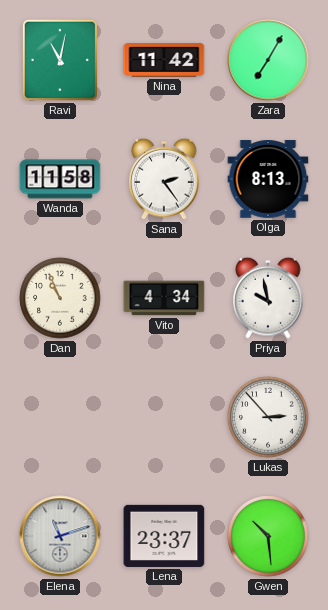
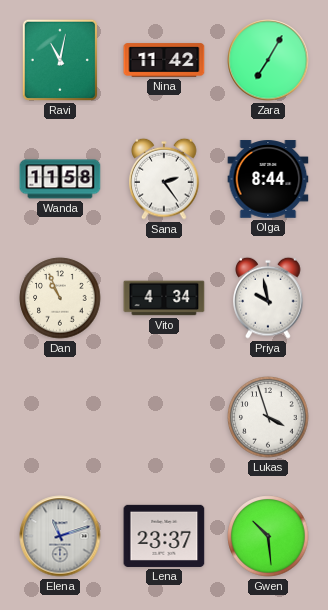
Olga: 8:13 -> 8:44 (268, 179)
Lukas: 2:53 -> 3:57 (268, 417)
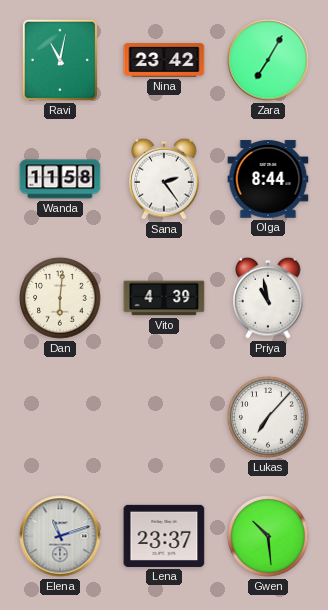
Nina: 11:42 -> 23:42 (164, 60)
Dan: 10:56 -> 6:01 (60, 298)
Vito: 4:34 -> 4:39 (164, 298)
Priya: 9:58 -> 10:58 (268, 298)
Lukas: 3:57 -> 7:07 (268, 417)
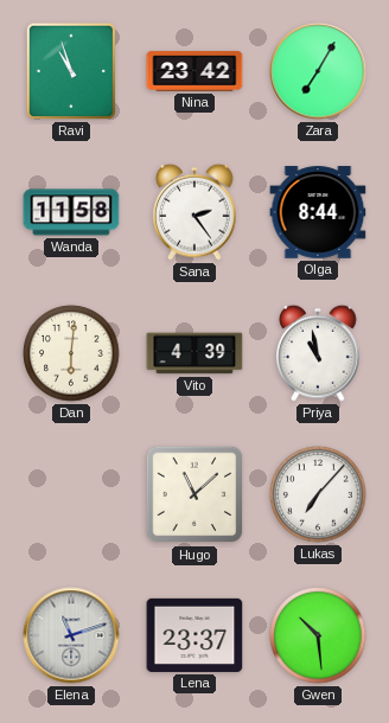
Ravi: 11:02 -> 10:57 (71, 71)
Hugo: none -> 11:08 (194, 494)
